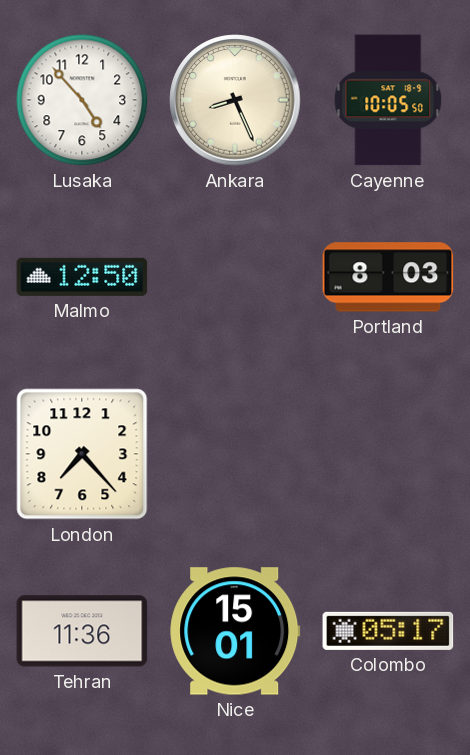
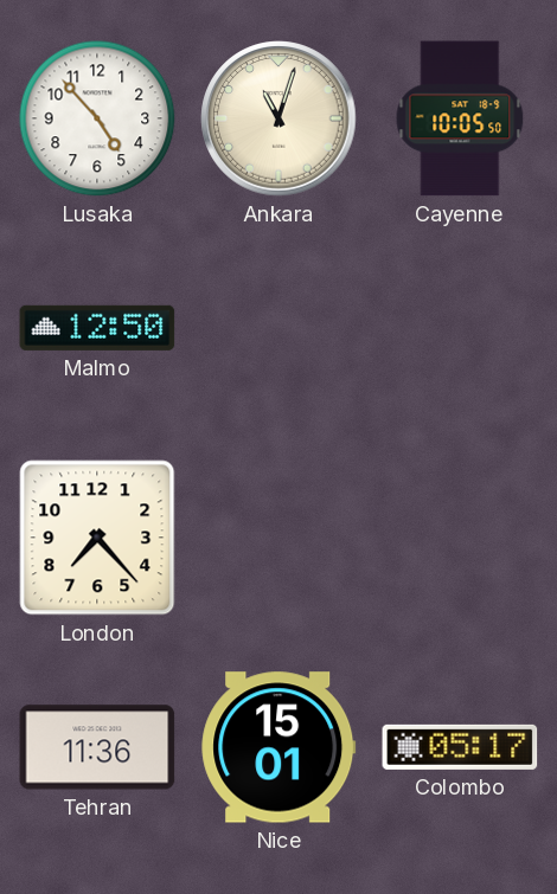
Ankara: 8:26 -> 11:03 (278, 118)
Portland: 8:03 -> none (388, 277)
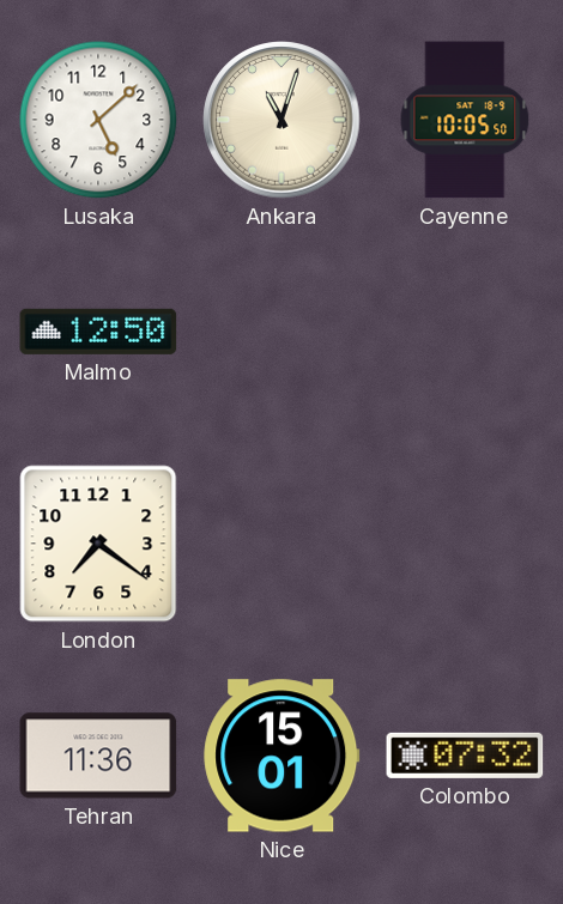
Lusaka: 4:53 -> 5:08 (98, 120)
London: 7:23 -> 7:21 (98, 544)
Colombo: 05:17 -> 07:32 (465, 756)
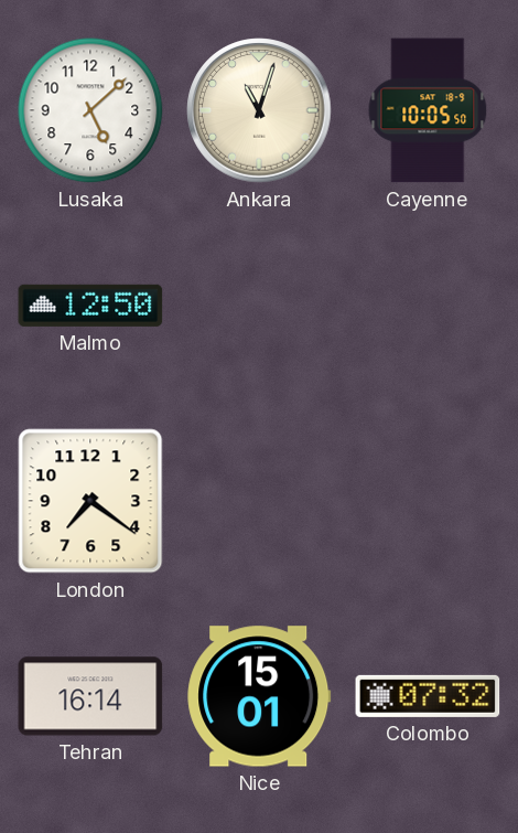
Tehran: 11:36 -> 16:14 (90, 696)
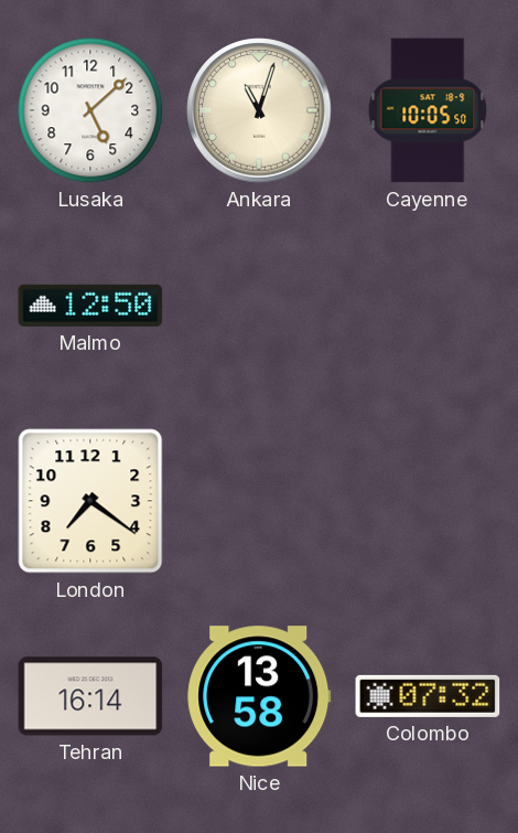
Nice: 15:01 -> 13:58 (259, 696)
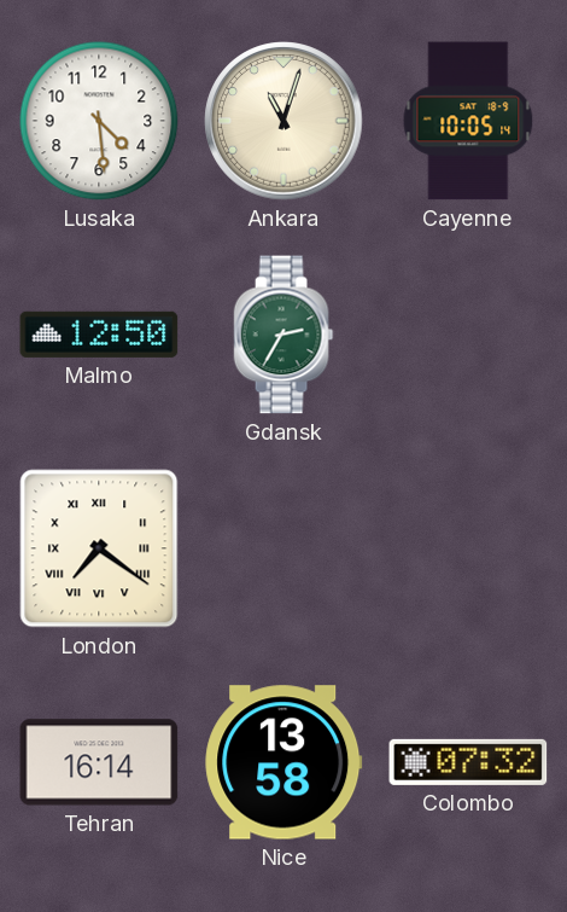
Lusaka: 5:08 -> 4:29 (99, 121)
Cayenne: 10:05:50 -> 10:05:14 (468, 121)
Gdansk: none -> 2:35 (283, 335)
London numerals: Arabic -> Roman (99, 548)
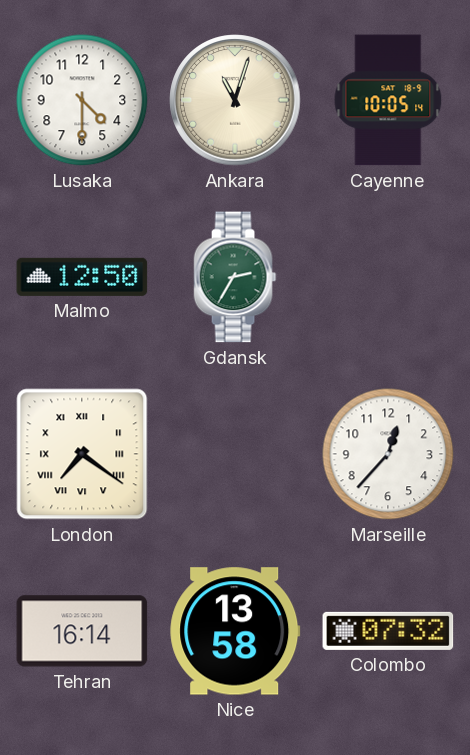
Lusaka: 4:29 -> 4:30 (82, 100)
Marseille: none -> 12:37 (388, 454)
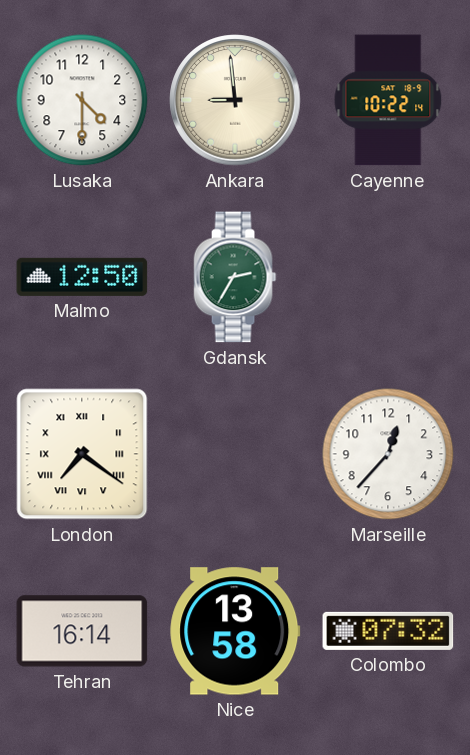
Ankara: 11:03 -> 8:59 (235, 100)
Cayenne: 10:05 -> 10:22 (388, 100)
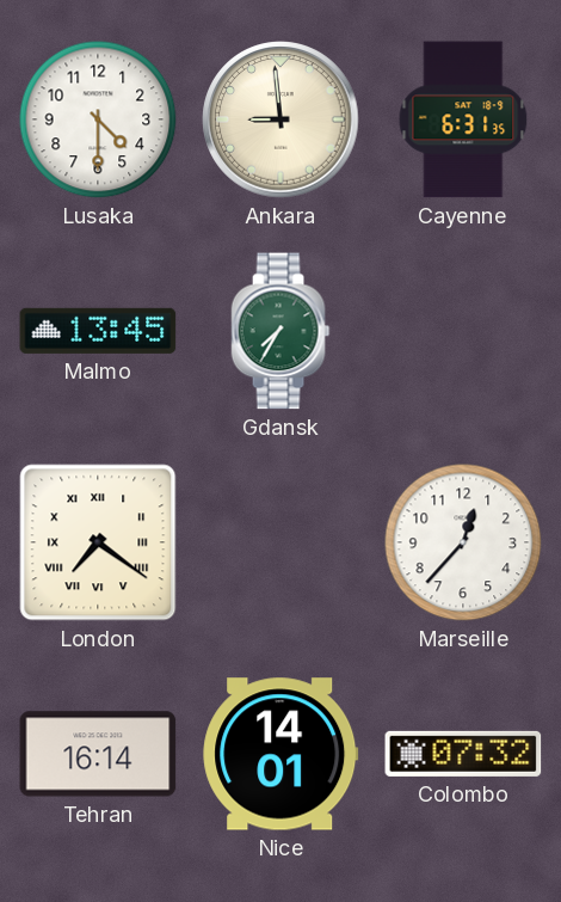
Cayenne: 10:22 -> 6:31 (463, 119)
Malmo: 12:50 -> 13:45 (98, 331)
Gdansk: 2:35 -> 7:35 (280, 331)
Nice: 13:58 -> 14:01 (280, 754)
